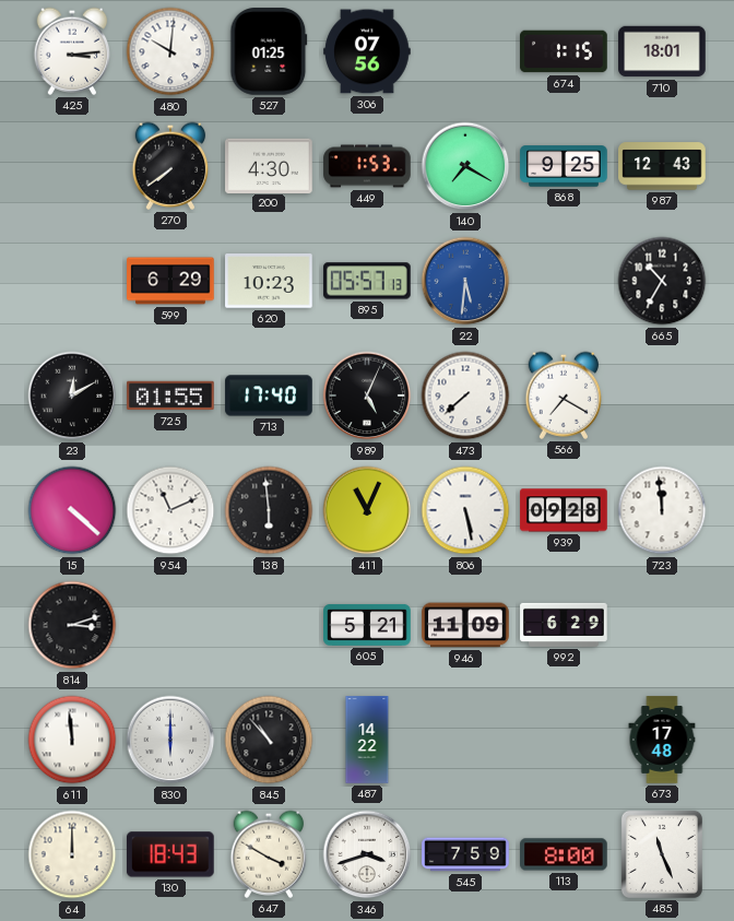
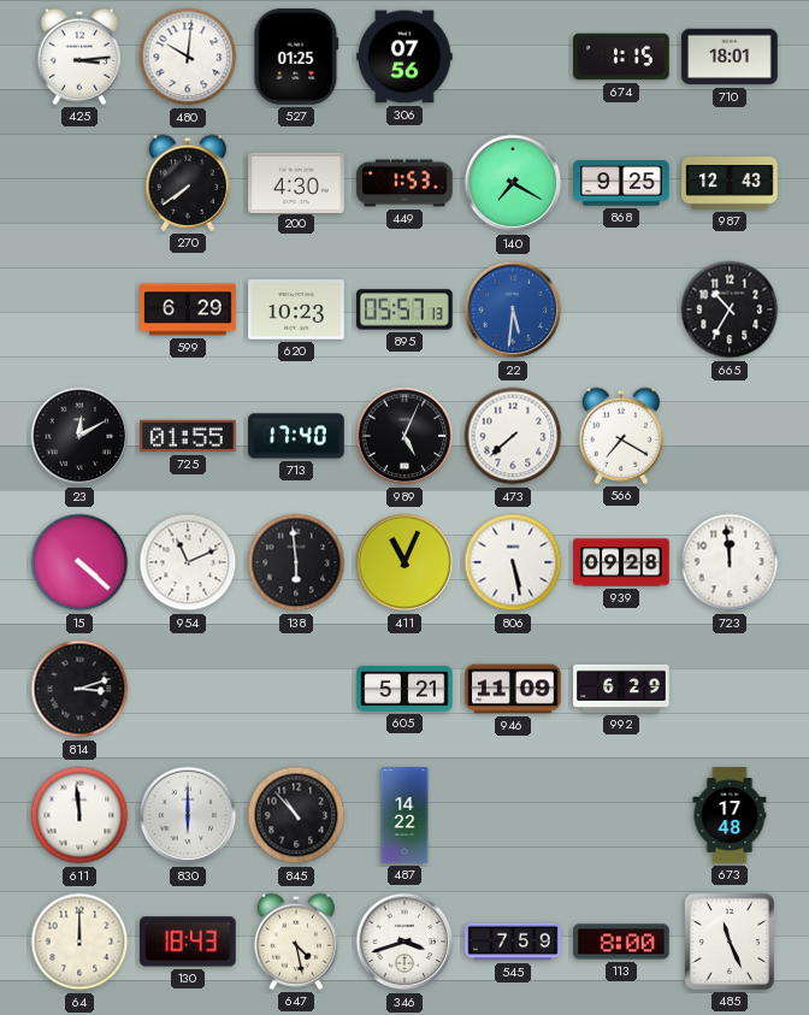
647: 3:50 -> 4:28 (296, 942)
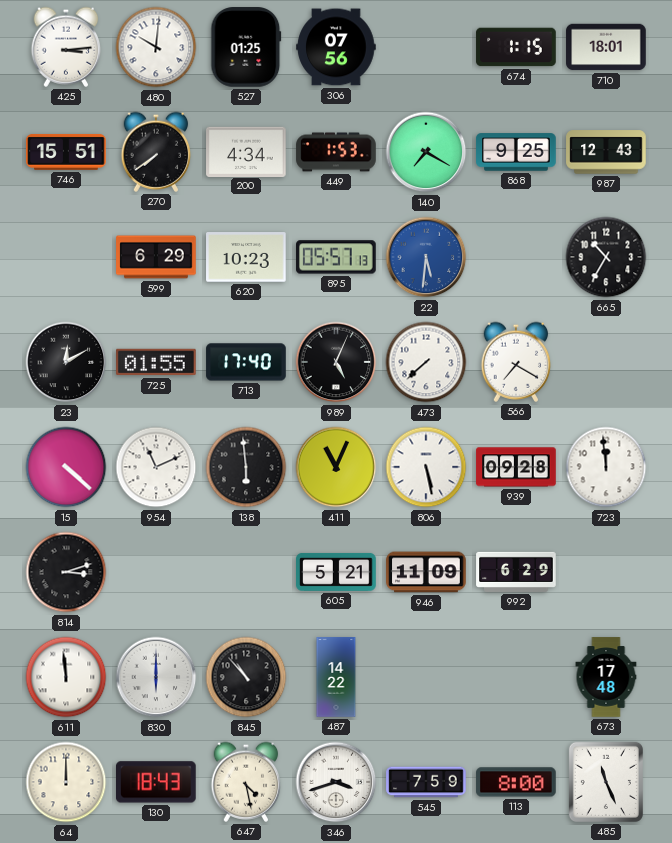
746: none -> 15:51 (66, 152)
200: 4:30 -> 4:34 (246, 151)
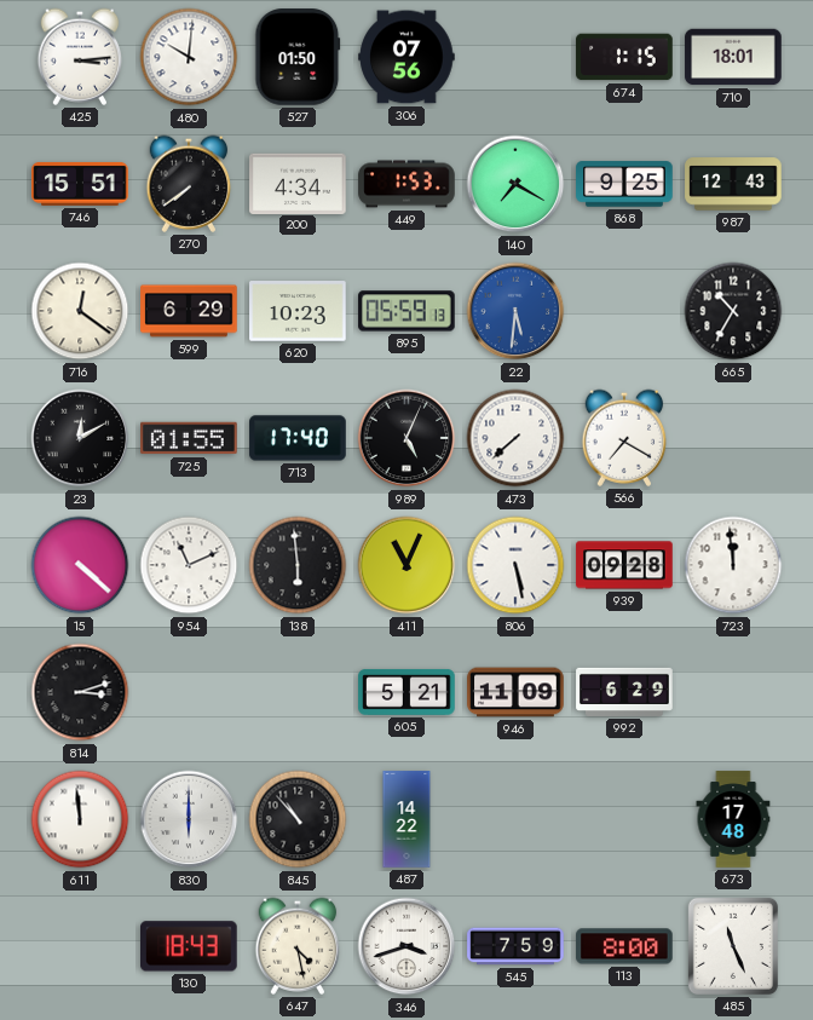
527: 01:25 -> 01:50 (298, 57)
716: none -> 12:21 (80, 311)
895: 05:57 -> 05:59 (406, 311)
64: 12:00 -> none (66, 782)
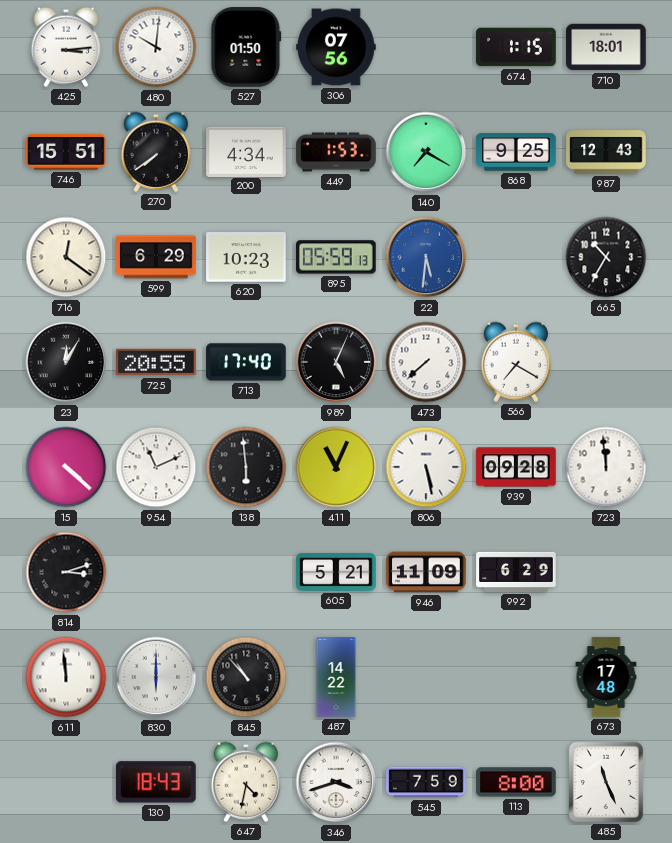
23: 12:10 -> 12:05 (66, 362)
725: 01:55 -> 20:55 (156, 362)
647: 4:28 -> 4:32 (246, 782)
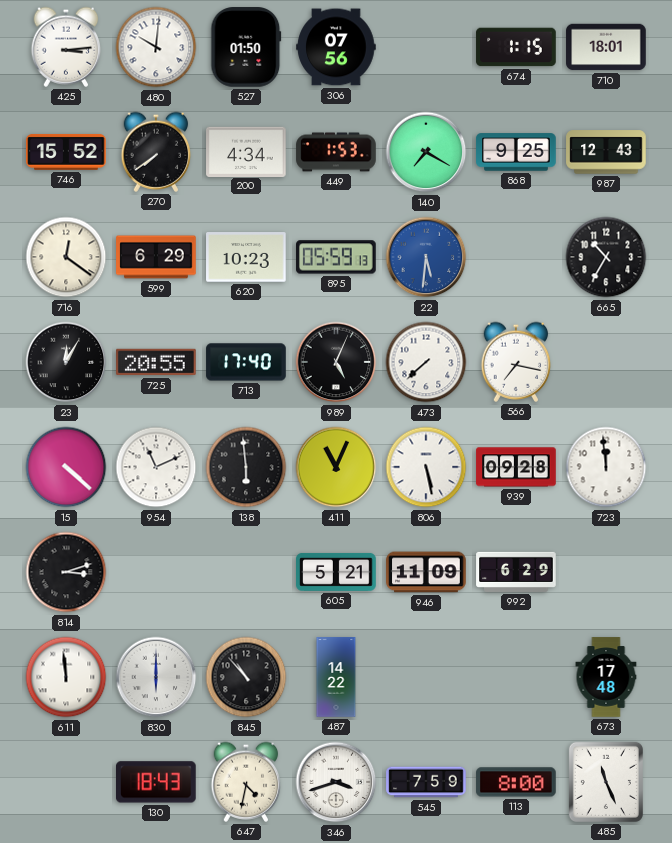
746: 15:51 -> 15:52 (66, 152)
566: 7:20 -> 7:17 (516, 362)
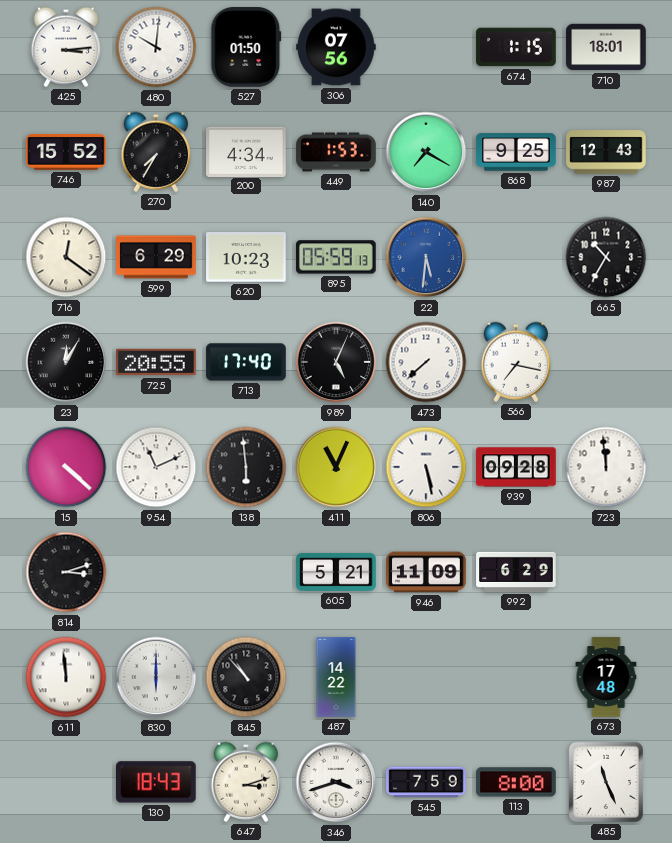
270: 7:39 -> 7:35 (156, 152)
647: 4:32 -> 3:12 (246, 782)
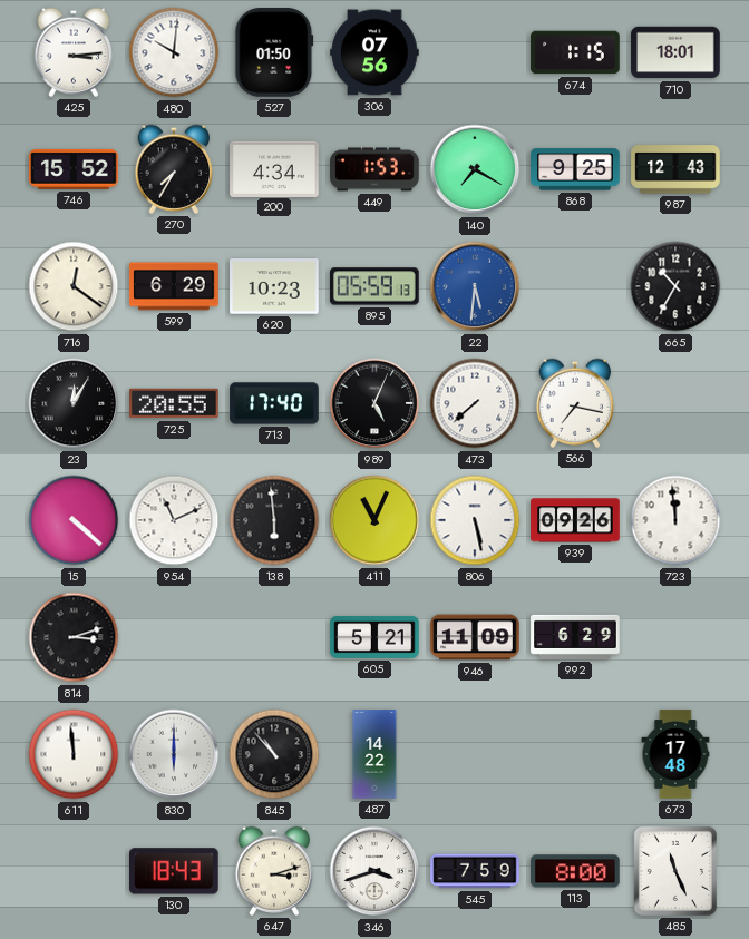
939: 09:28 -> 09:26 (575, 520)
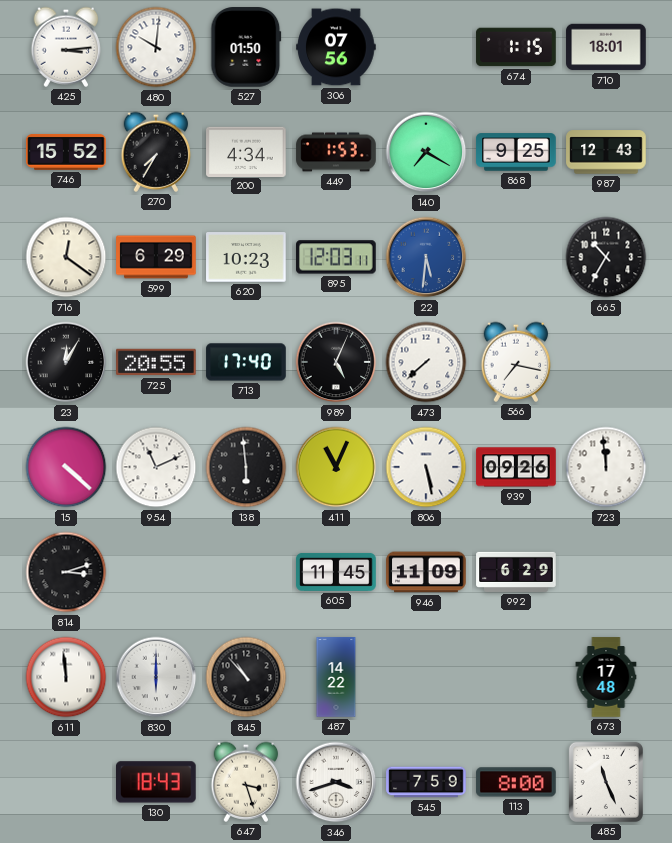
895: 05:59 -> 12:03 (336, 257)
605: 5:21 -> 11:45 (336, 572)
647: 3:12 -> 3:27 (246, 782)
